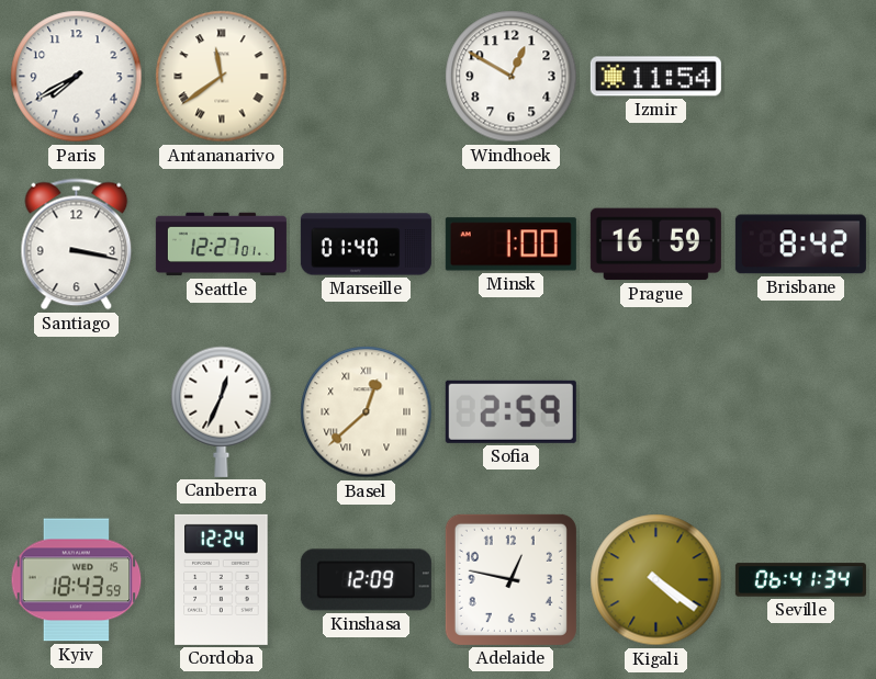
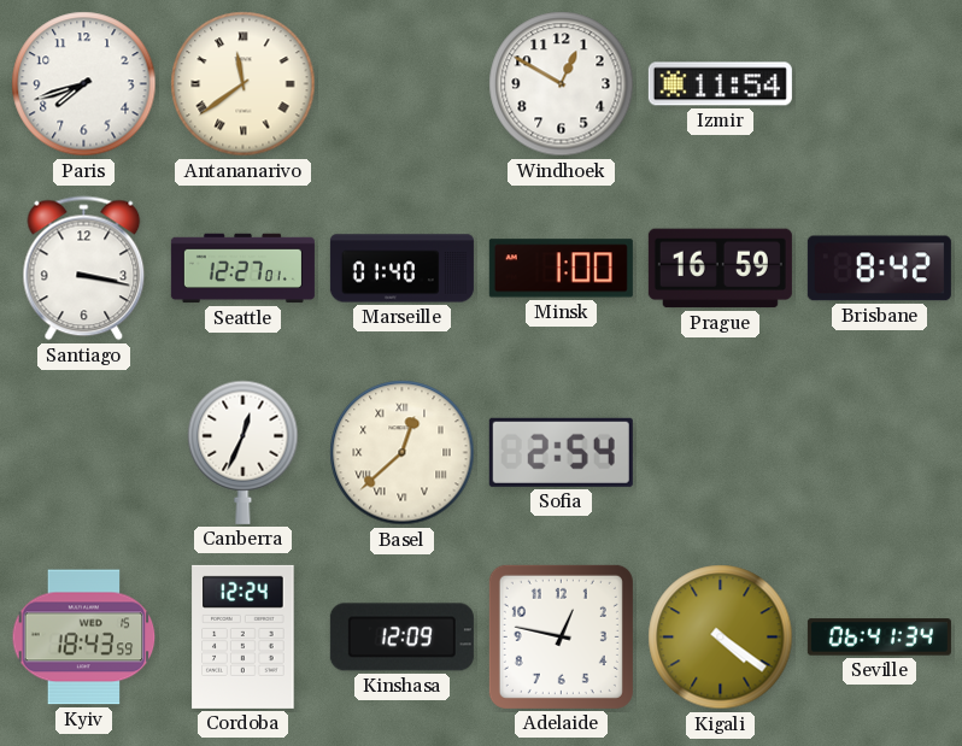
Paris: 7:40 -> 7:42 (84, 84)
Sofia: 2:59 -> 2:54 (561, 452)
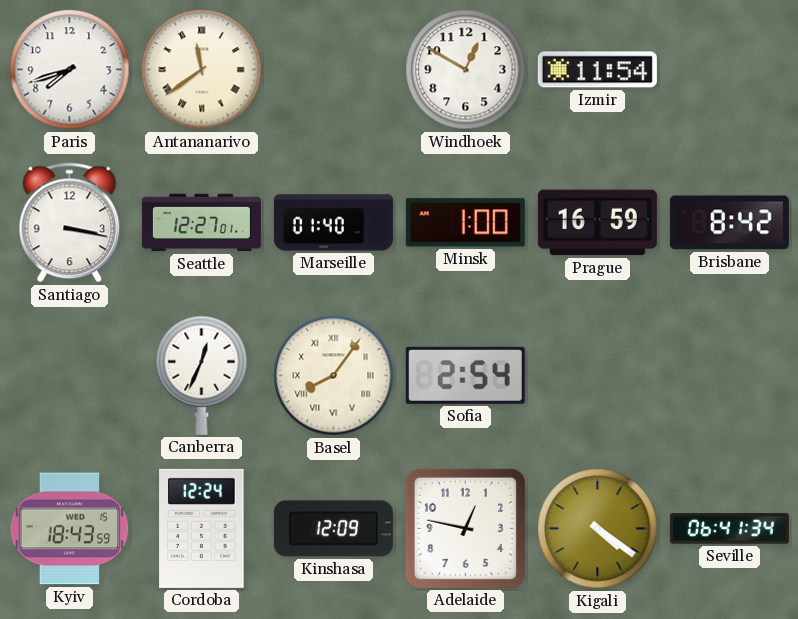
Basel: 12:38 -> 8:06 (334, 376)
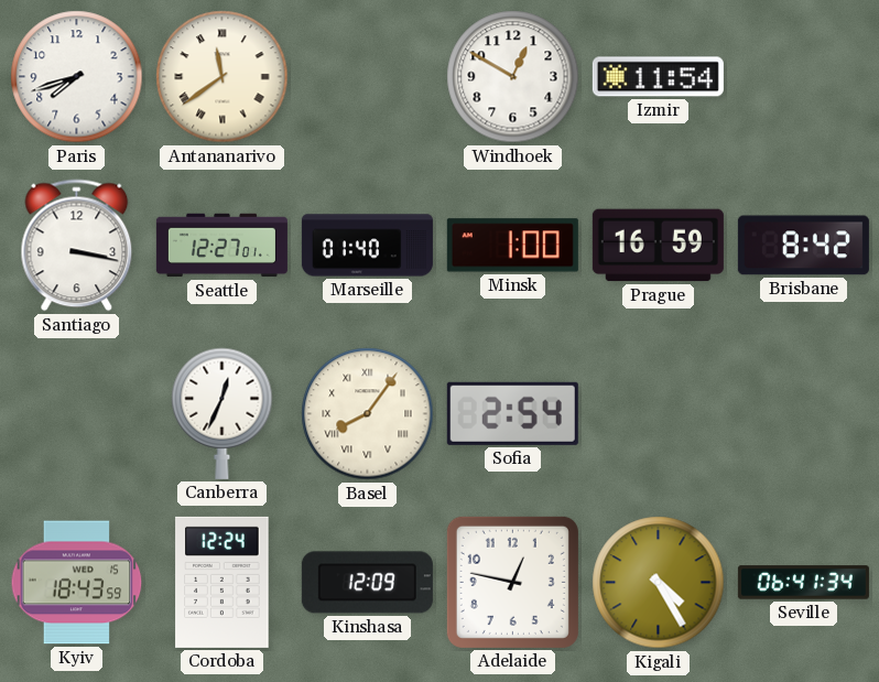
Kigali: 4:21 -> 4:25 (659, 583)
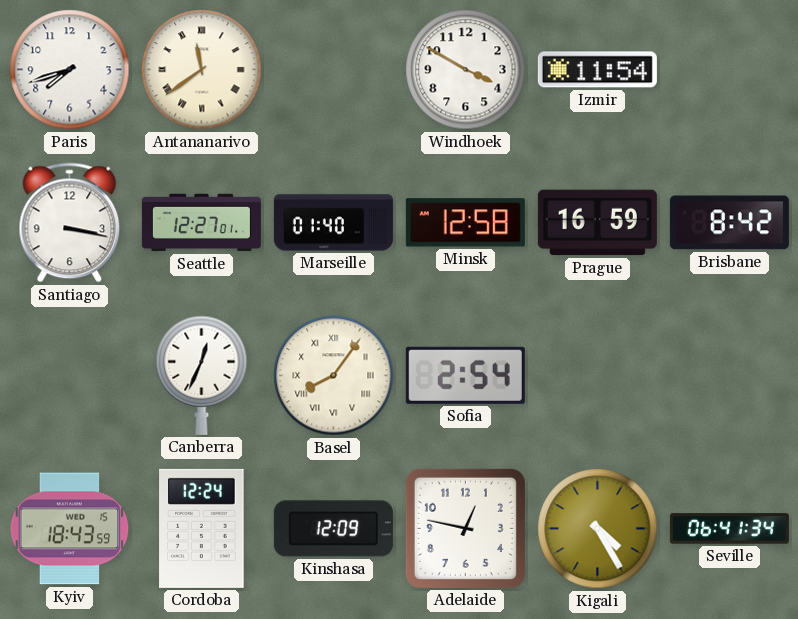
Windhoek: 12:50 -> 3:50 (466, 70)
Minsk: 1:00 -> 12:58 (465, 223)
